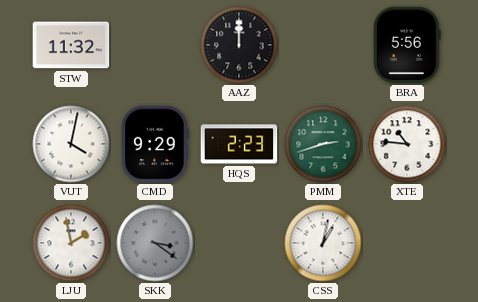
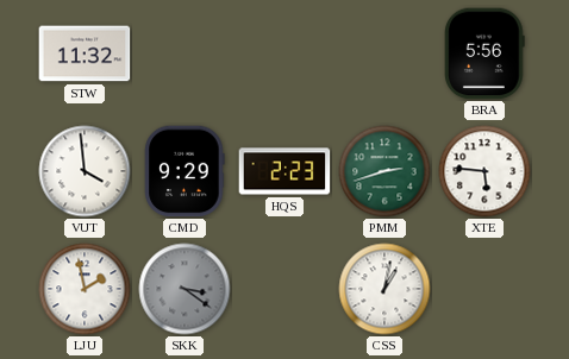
AAZ: 12:00 -> none (239, 45)
VUT: 4:02 -> 3:59 (85, 171)
XTE: 10:46 -> 5:46 (484, 171)
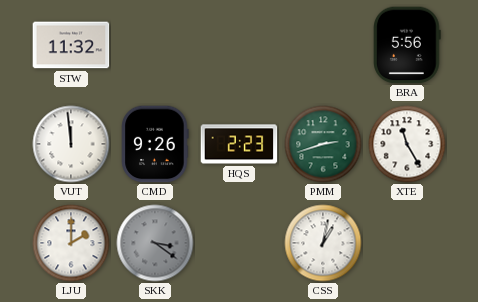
VUT: 3:59 -> 11:59 (71, 144)
CMD: 9:29 -> 9:26 (155, 144)
XTE: 5:46 -> 11:25 (407, 144)
LJU: 1:58 -> 2:00 (71, 243)
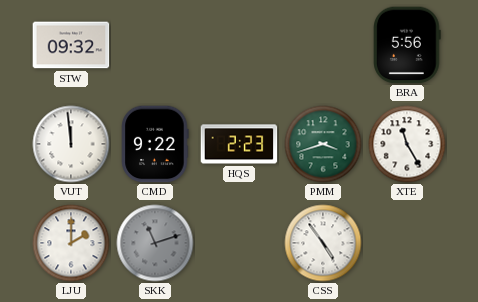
STW: 11:32 -> 09:32 (71, 45)
CMD: 9:26 -> 9:22 (155, 144)
PMM: 2:42 -> 3:42 (323, 144)
SKK: 3:21 -> 11:12 (155, 243)
CSS: 1:02 -> 4:54 (323, 243)
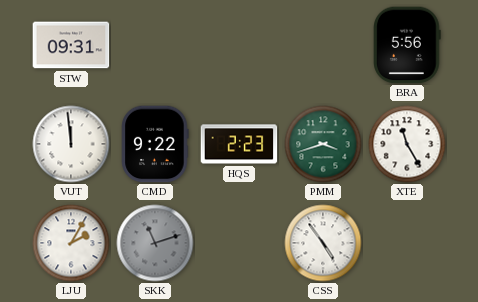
STW: 09:32 -> 09:31 (71, 45)
LJU: 2:00 -> 2:05 (71, 243)
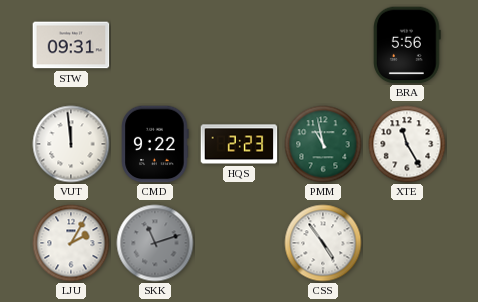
PMM: 3:42 -> 10:58 (323, 144)
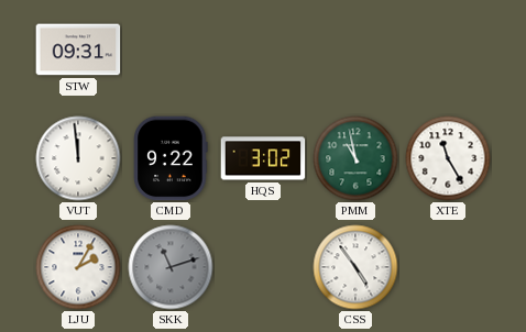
BRA: 5:56 -> none (407, 45)
HQS: 2:23 -> 3:02 (263, 158)
